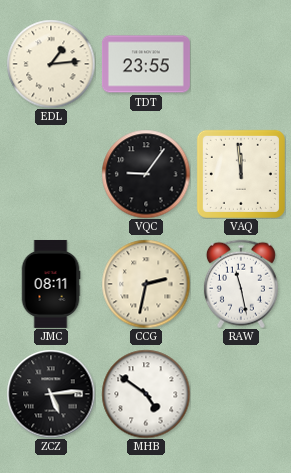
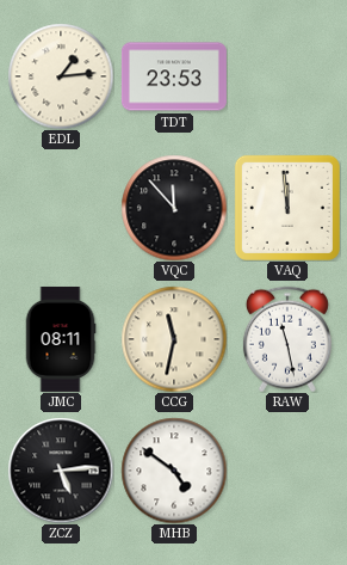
TDT: 23:55 -> 23:53 (174, 76)
VQC: 9:06 -> 11:53 (174, 208)
CCG: 2:32 -> 11:32 (174, 339)
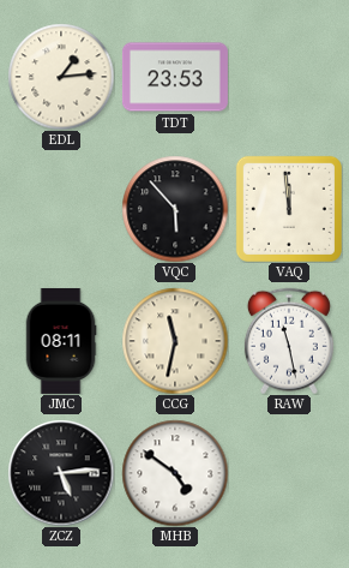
VQC: 11:53 -> 5:53 (175, 209)
